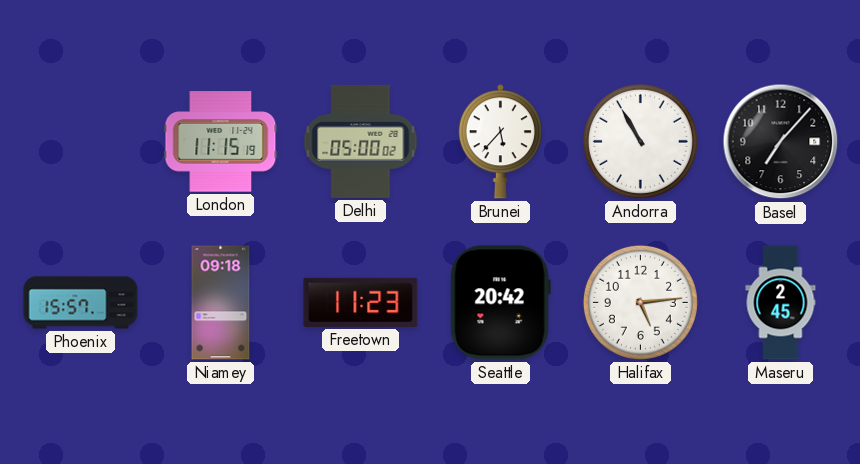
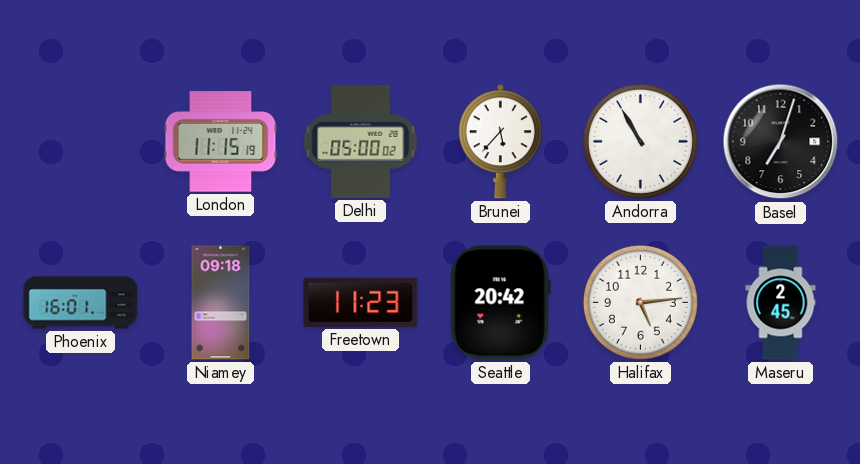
Basel: 7:07 -> 7:03 (781, 142)
Phoenix: 15:57 -> 16:01 (81, 303)
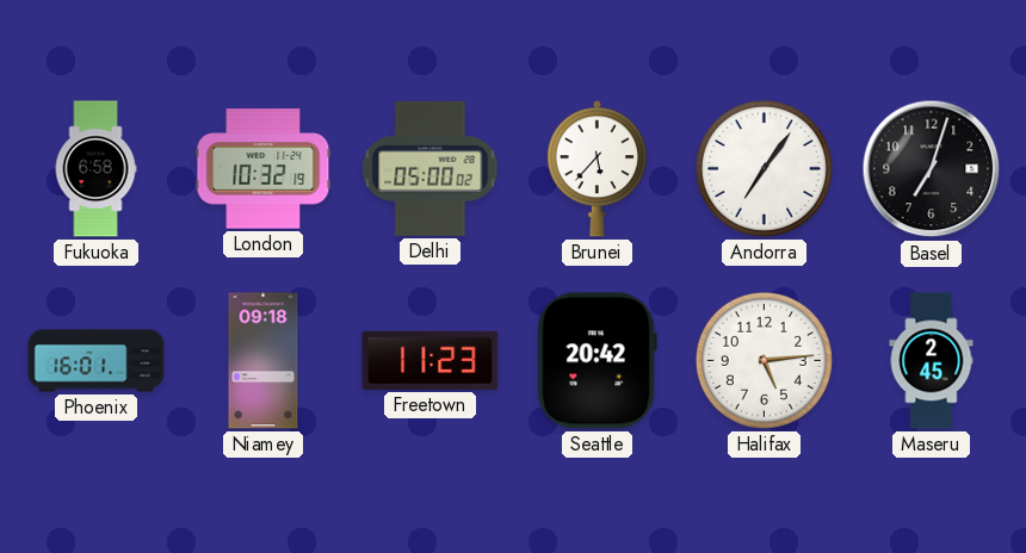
Fukuoka: none -> 6:58 (95, 169)
London: 11:15 -> 10:32 (264, 169)
Andorra: 10:55 -> 7:06 (764, 168)
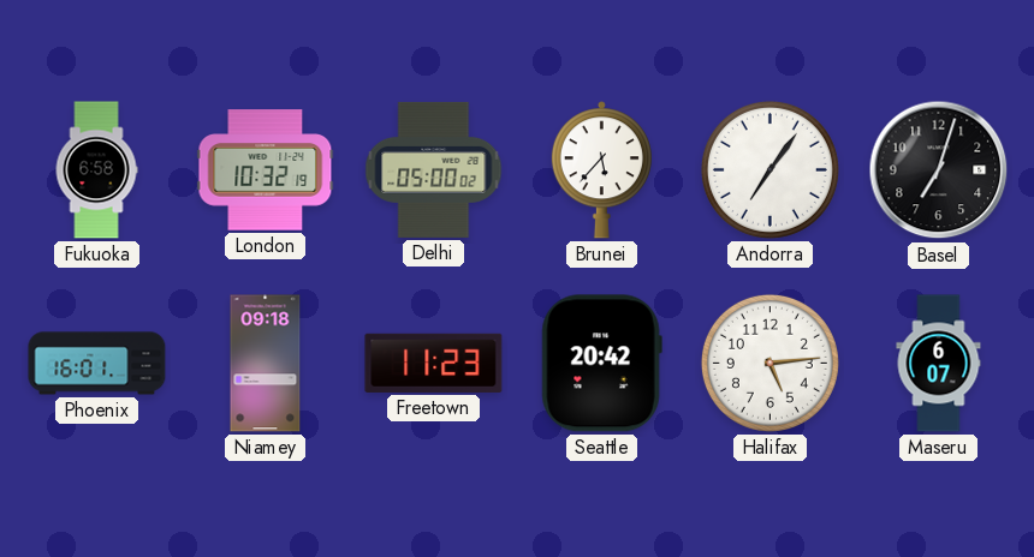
Maseru: 2:45 -> 6:07 (939, 364)
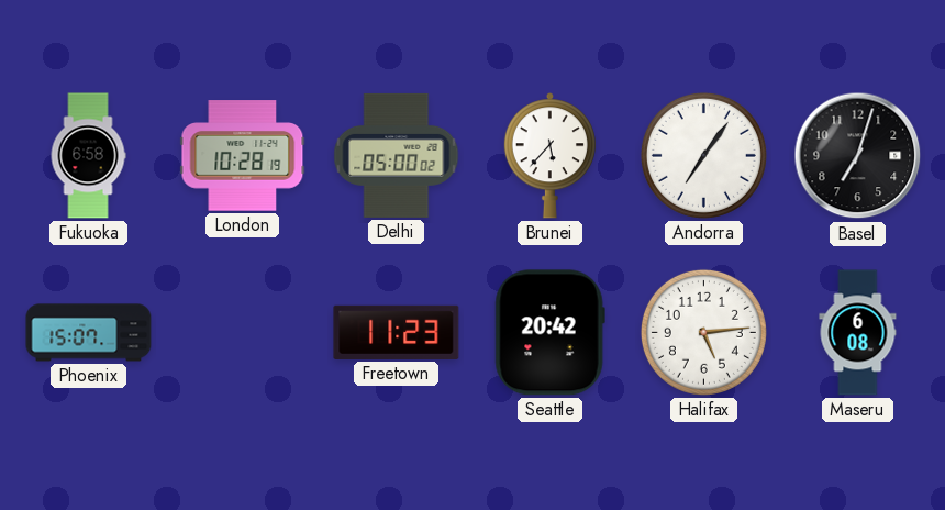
London: 10:32 -> 10:28 (243, 156)
Phoenix: 16:01 -> 15:07 (89, 333)
Niamey: 09:18 -> none (266, 364)
Maseru: 6:07 -> 6:08 (858, 333)
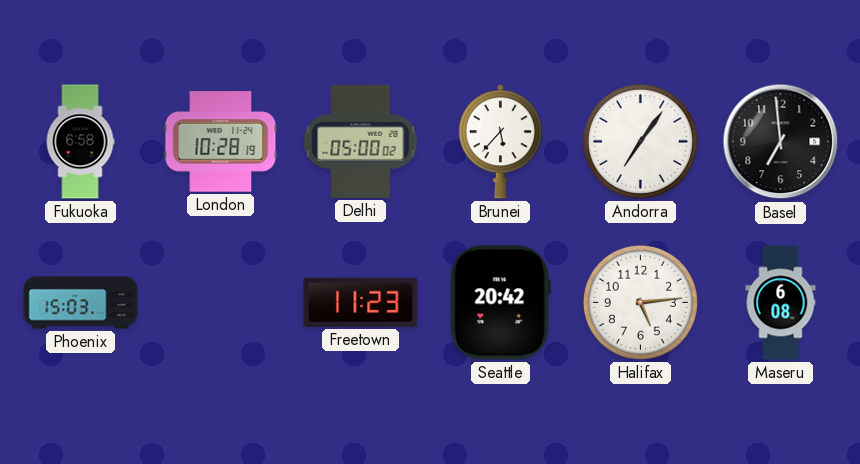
Basel: 7:03 -> 6:59 (781, 142)
Phoenix: 15:07 -> 15:03 (81, 303)
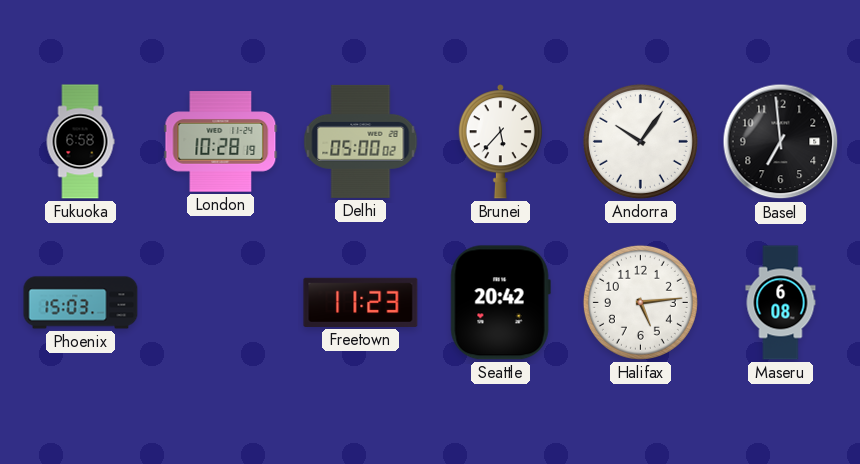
Andorra: 7:06 -> 10:06 (640, 141)
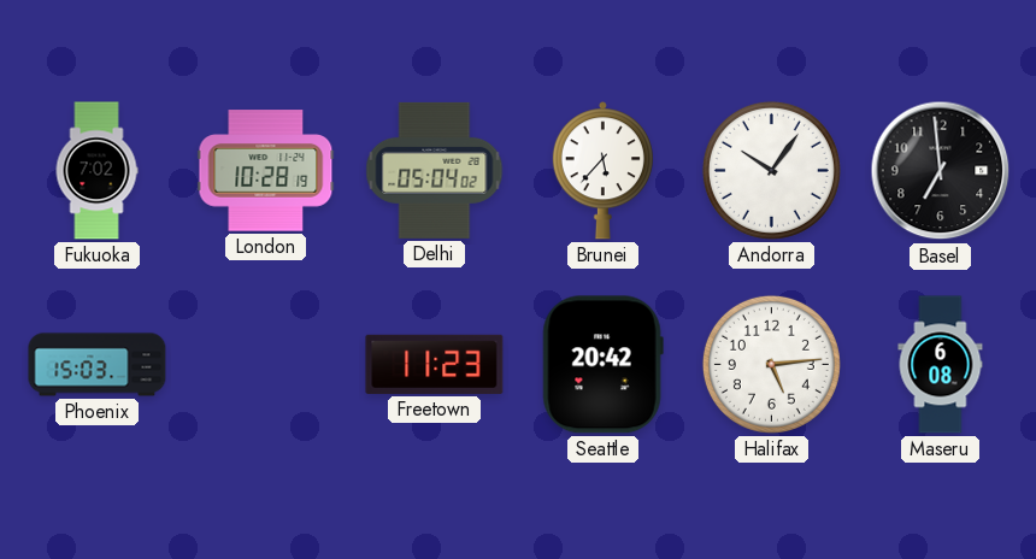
Fukuoka: 6:58 -> 7:02 (96, 171)
Delhi: 05:00 -> 05:04 (435, 170)
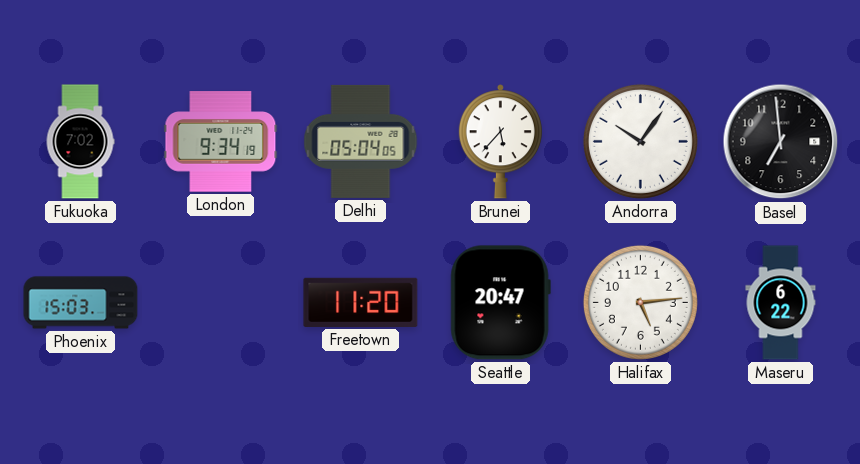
London: 10:28 -> 9:34 (221, 142)
Delhi: 05:04:02 -> 05:04:05 (361, 141)
Freetown: 11:23 -> 11:20 (361, 302)
Seattle: 20:42 -> 20:47 (500, 303)
Maseru: 6:08 -> 6:22 (781, 303)
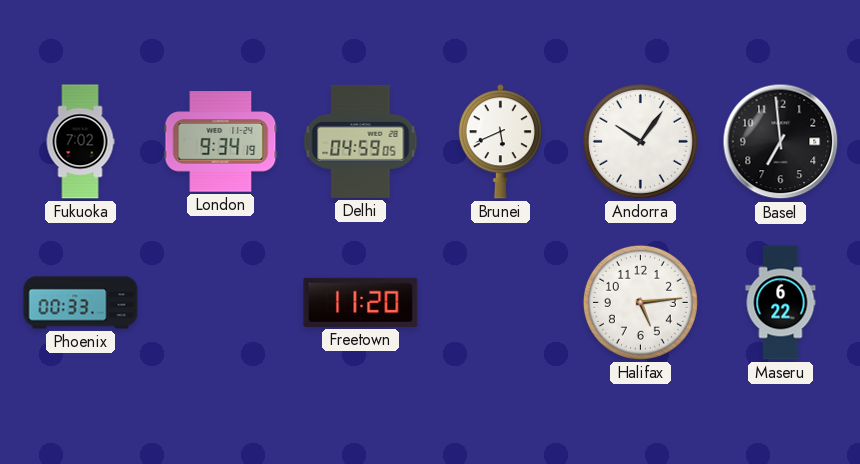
Delhi: 05:04 -> 04:59 (361, 141)
Brunei: 5:37 -> 5:41 (500, 142)
Phoenix: 15:03 -> 00:33 (81, 303)
Seattle: 20:47 -> none (500, 303)
